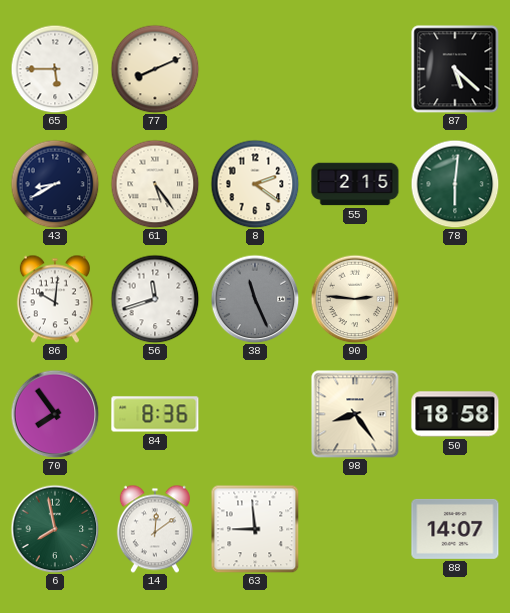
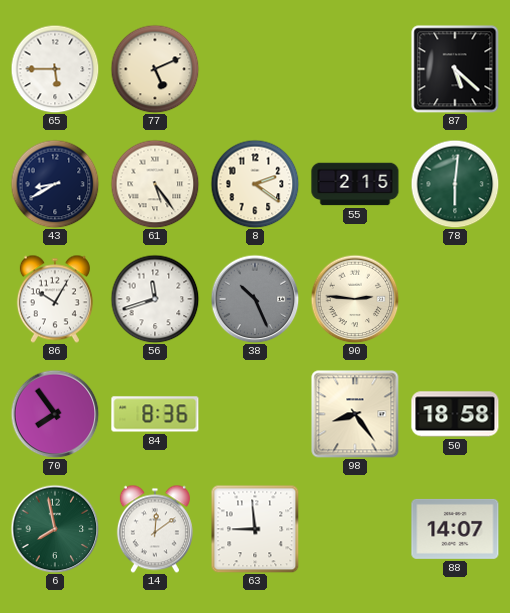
77: 8:11 -> 5:11 (155, 69)
86: 10:01 -> 10:05 (55, 299)
38: 11:26 -> 10:26 (255, 299)
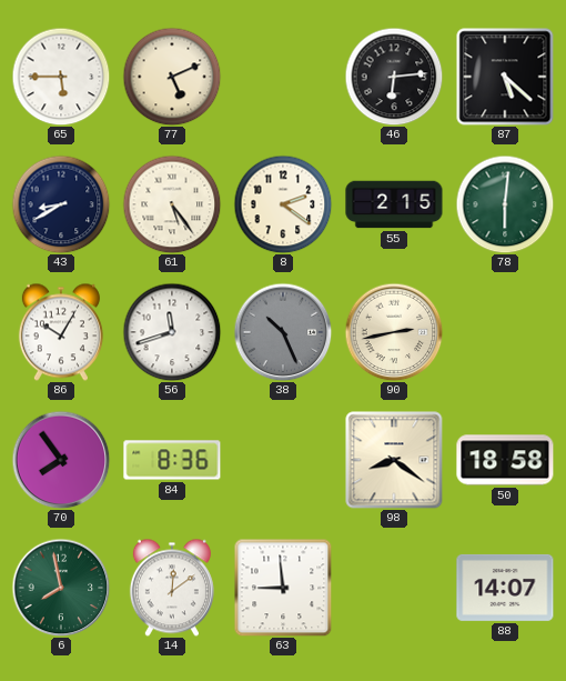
46: none -> 6:14 (394, 77)
90: 2:46 -> 2:43 (394, 332)
98: 8:24 -> 8:21 (394, 460)
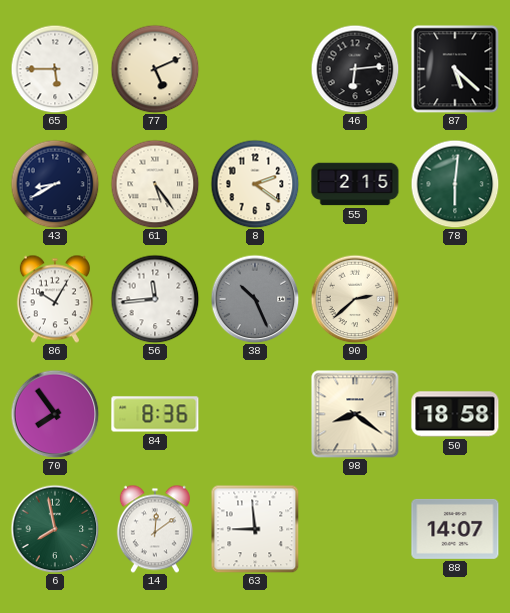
56: 11:42 -> 11:44 (155, 299)
90: 2:43 -> 2:38 (355, 299)
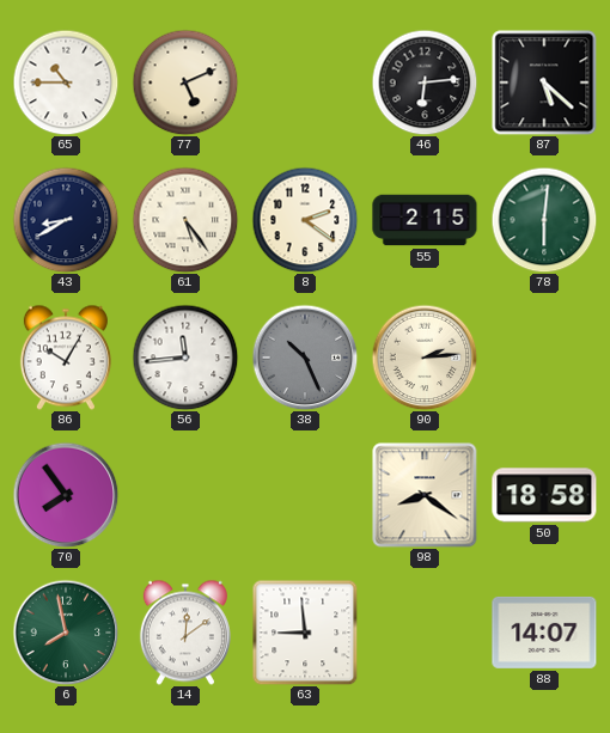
65: 5:45 -> 10:45 (66, 83)
90: 2:38 -> 2:14 (425, 358)
84: 8:36 -> none (155, 414)
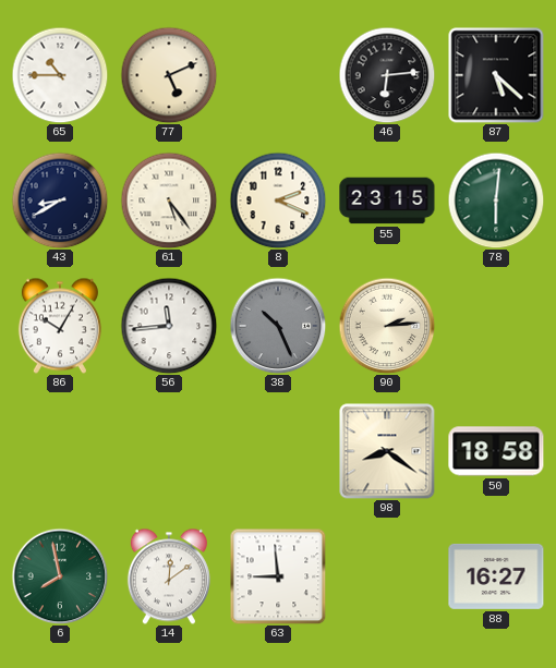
8: 2:21 -> 2:19 (278, 201)
55: 2:15 -> 23:15 (387, 201)
70: 7:54 -> none (66, 495)
88: 14:07 -> 16:27 (496, 576)
